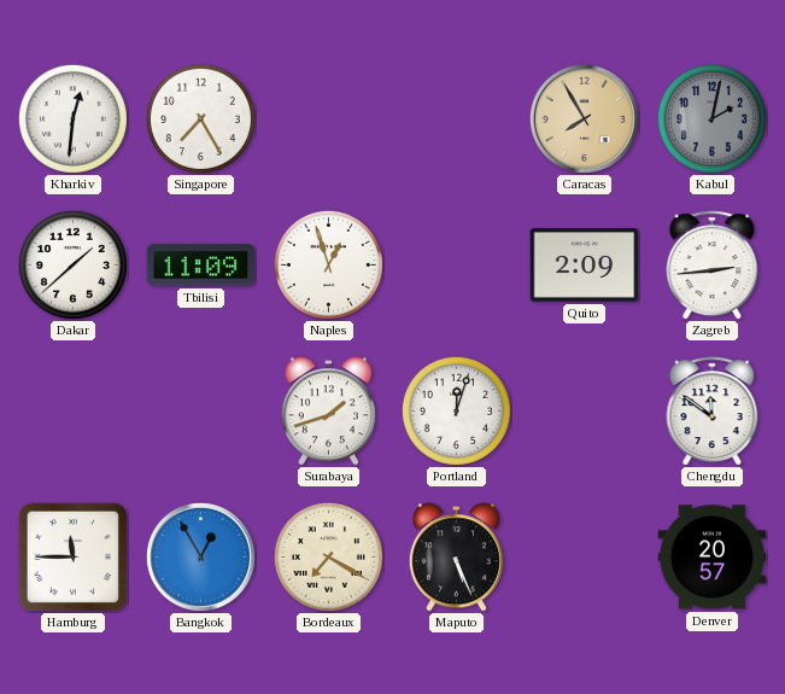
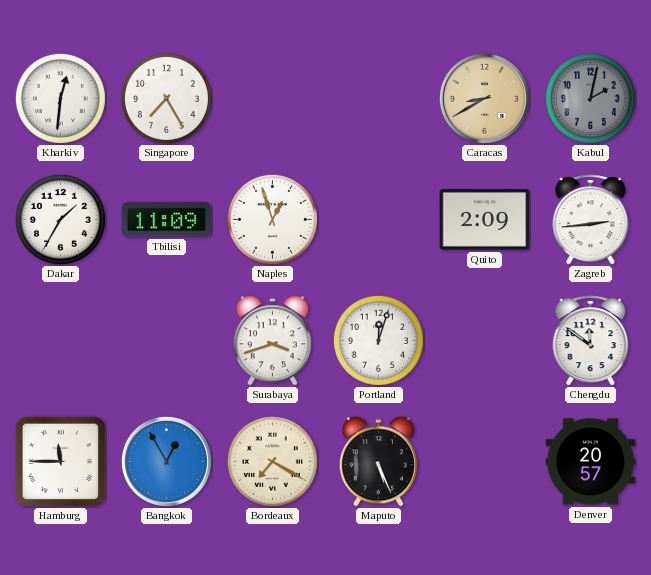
Caracas: 7:55 -> 8:40 (484, 98)
Dakar: 1:38 -> 1:35 (60, 219)
Surabaya: 1:42 -> 3:42 (272, 341)
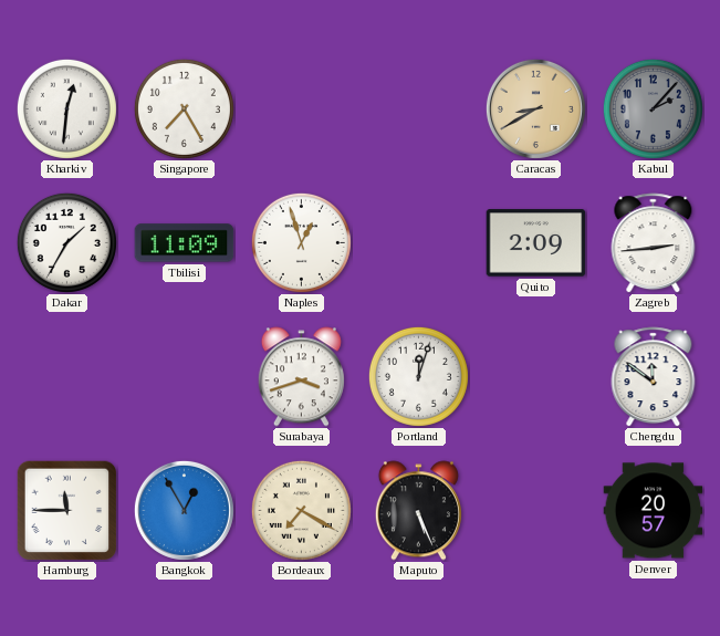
Kabul: 2:02 -> 2:07 (653, 108)
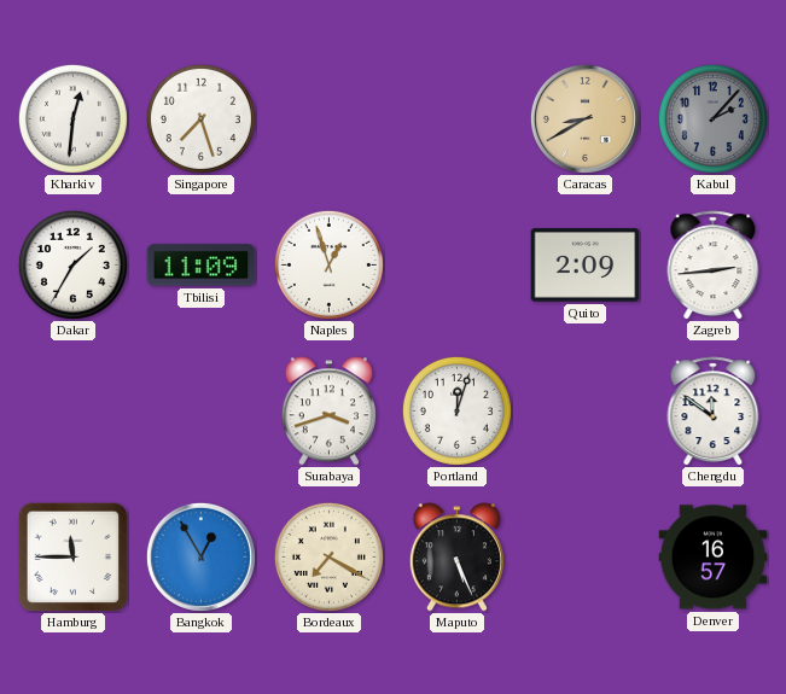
Singapore: 7:25 -> 7:27 (200, 118)
Denver: 20:57 -> 16:57 (714, 558)
